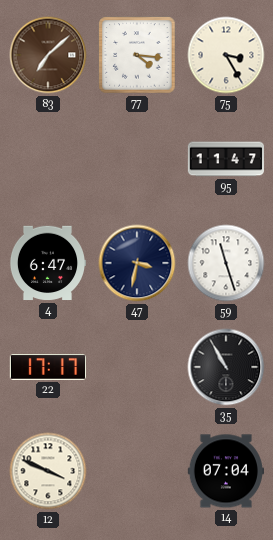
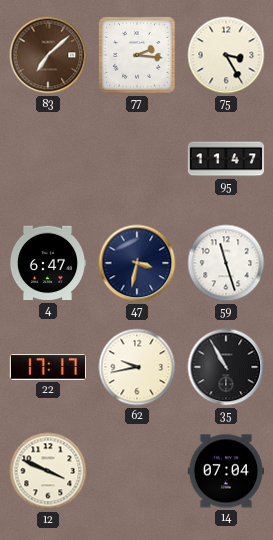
77: 4:16 -> 2:16 (137, 55)
62: none -> 9:43 (137, 367)
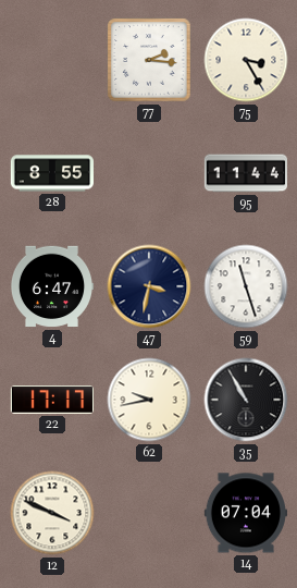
83: 7:08 -> none (48, 55)
28: none -> 8:55 (51, 173)
95: 11:47 -> 11:44 (245, 173)
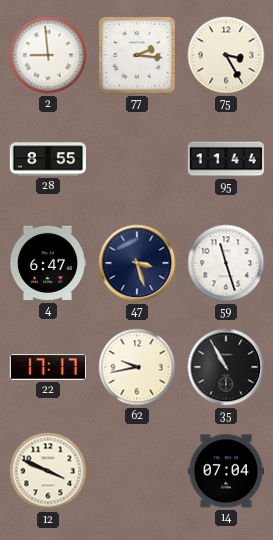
2: none -> 8:59 (48, 55)
47: 3:32 -> 3:27 (137, 263)
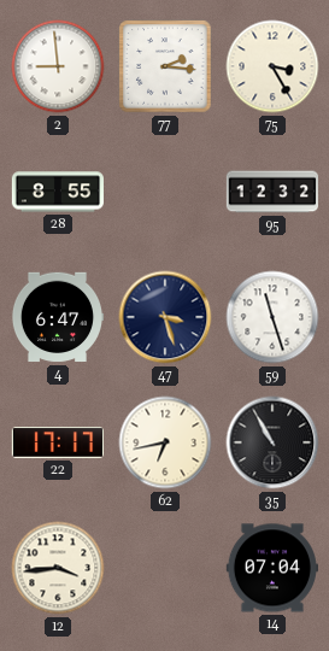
95: 11:44 -> 12:32 (271, 192)
62: 9:43 -> 6:43 (165, 442)
12: 3:49 -> 3:44 (58, 568)
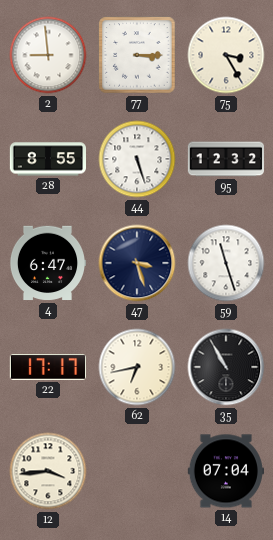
77: 2:16 -> 3:15 (137, 55)
44: none -> 5:27 (137, 159)
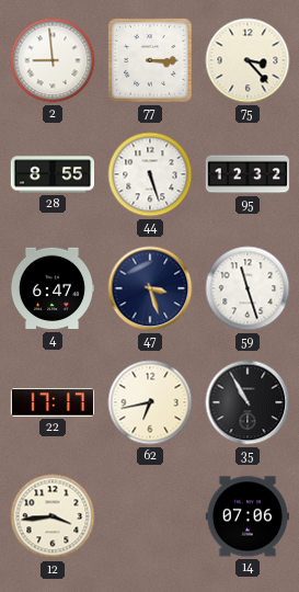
75: 3:25 -> 3:23 (248, 60)
14: 07:04 -> 07:06 (246, 516)
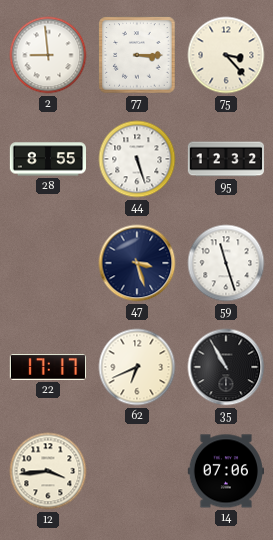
4: 6:47 -> none (51, 288)
62: 6:43 -> 6:41 (137, 367)
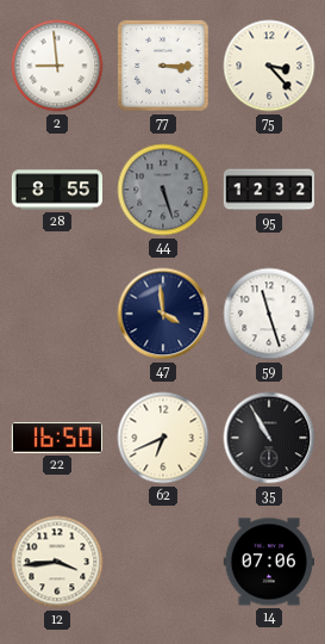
44 dial: white -> grey (163, 190)
47: 3:27 -> 3:59 (163, 314)
22: 17:17 -> 16:50 (56, 438)
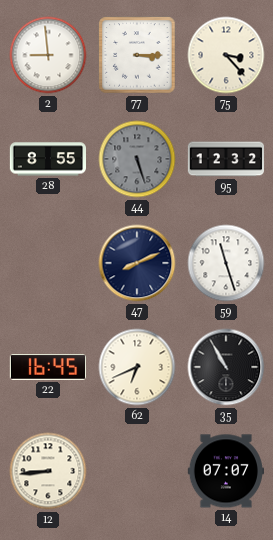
47: 3:59 -> 8:11 (137, 263)
22: 16:50 -> 16:45 (47, 367)
12: 3:44 -> 8:44 (48, 471)
14: 07:06 -> 07:07 (225, 471)
